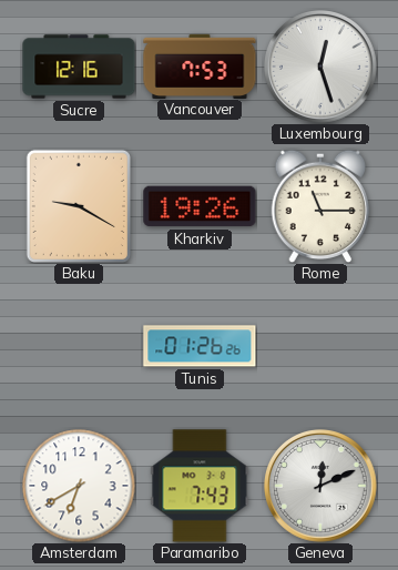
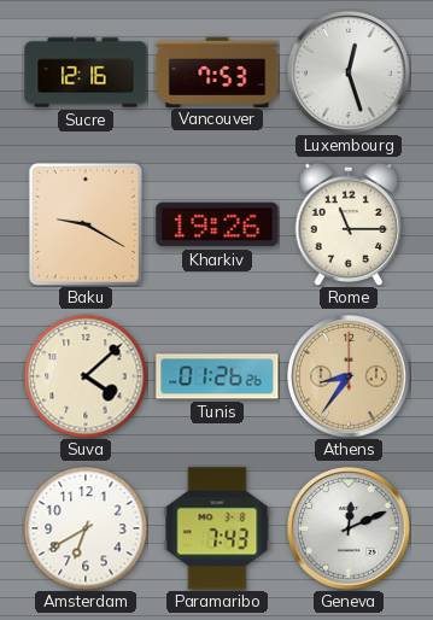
Suva: none -> 4:08 (86, 376)
Athens: none -> 8:36 (350, 378)
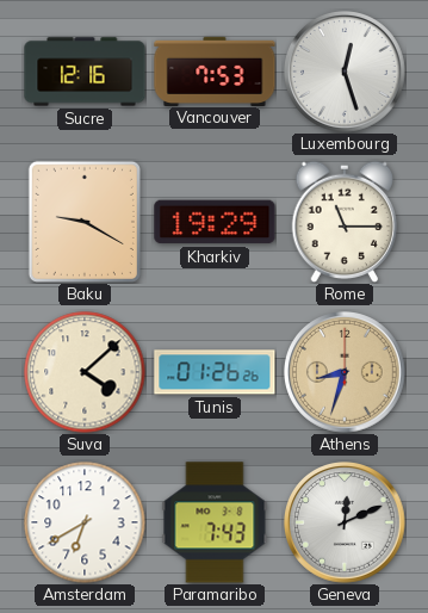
Kharkiv: 19:26 -> 19:29 (215, 222)
Athens: 8:36 -> 8:33 (346, 373)
